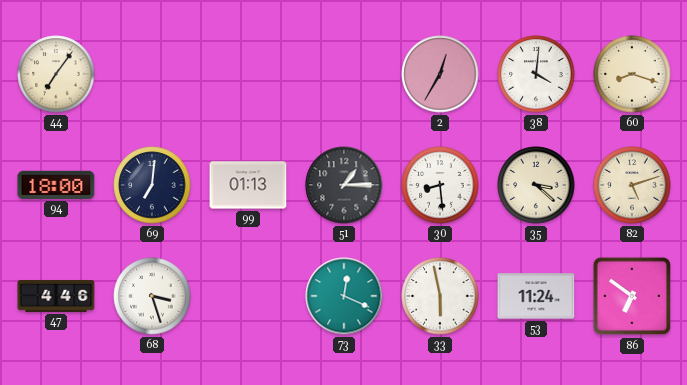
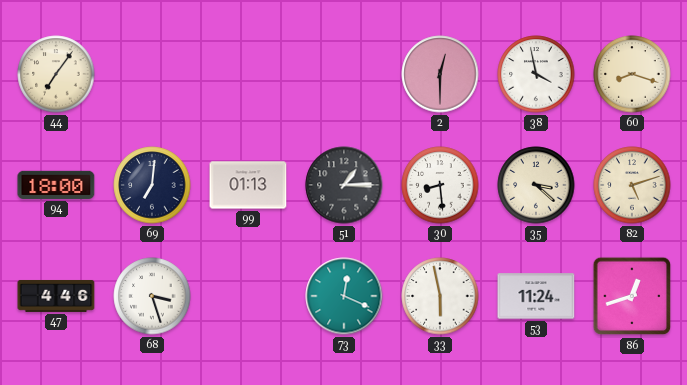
2: 12:35 -> 12:30 (440, 74)
38: 4:01 -> 3:58 (536, 74)
86: 6:51 -> 12:42 (632, 296)
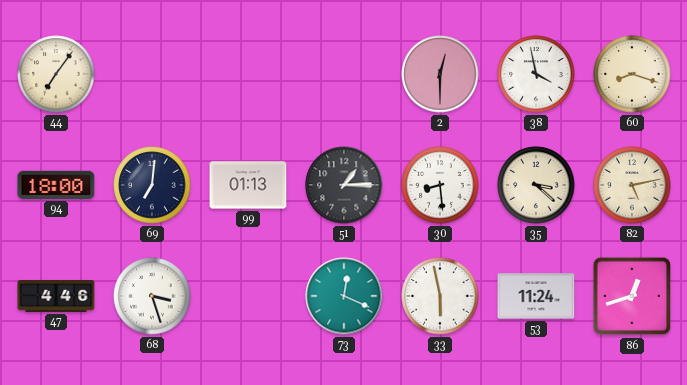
82: 5:12 -> 5:13 (632, 185)
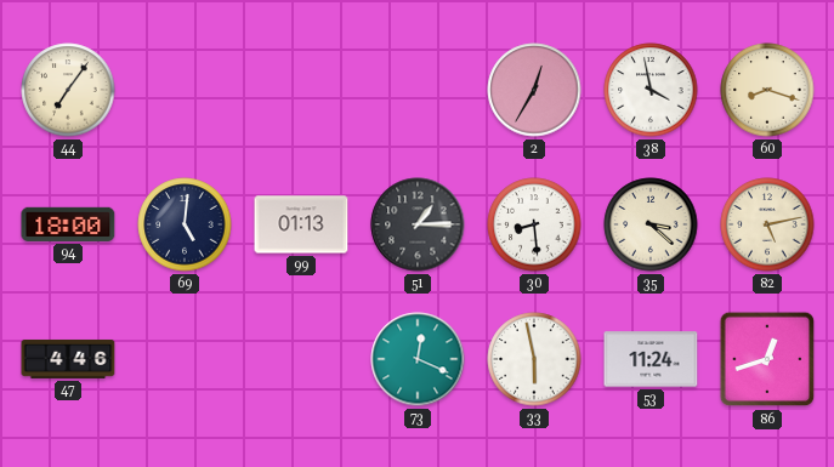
2: 12:30 -> 12:35 (534, 90)
69: 7:01 -> 5:01 (185, 224)
68: 3:27 -> none (152, 296)
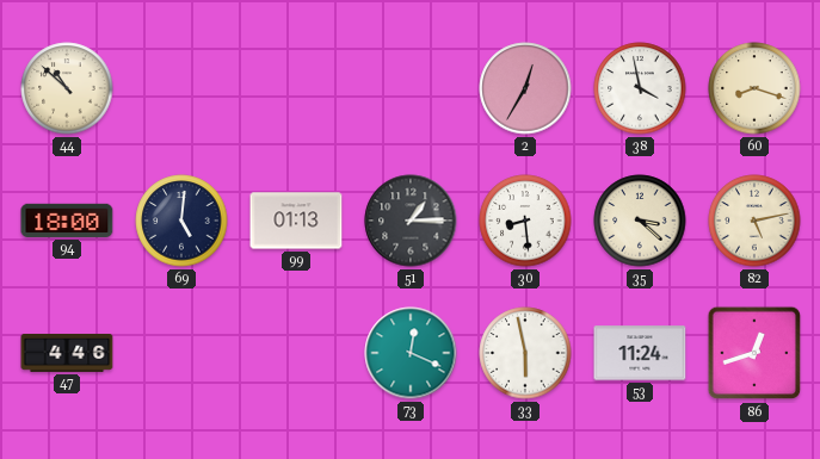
44: 7:06 -> 10:52 (67, 88)
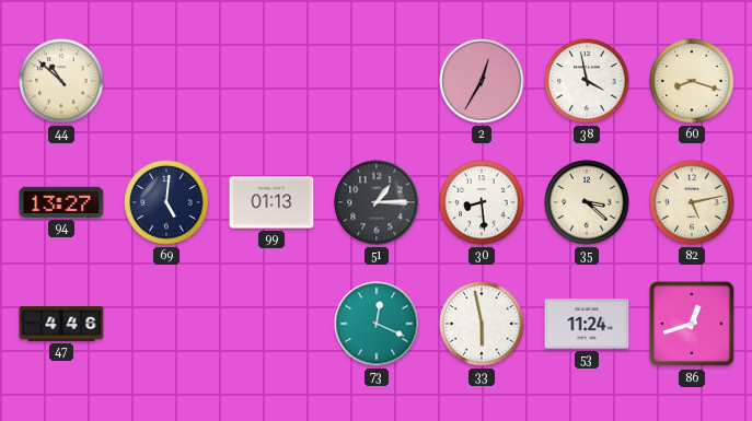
94: 18:00 -> 13:27 (61, 202)
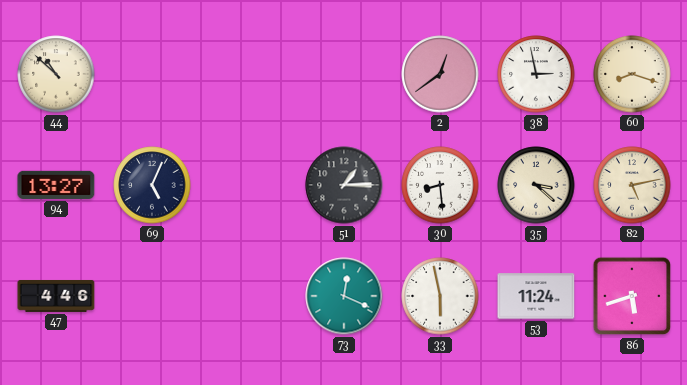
2: 12:35 -> 12:39 (440, 74)
38: 3:58 -> 2:58 (536, 74)
69: 5:01 -> 5:04 (152, 185)
99: 01:13 -> none (271, 202)
86: 12:42 -> 5:42 (632, 296)
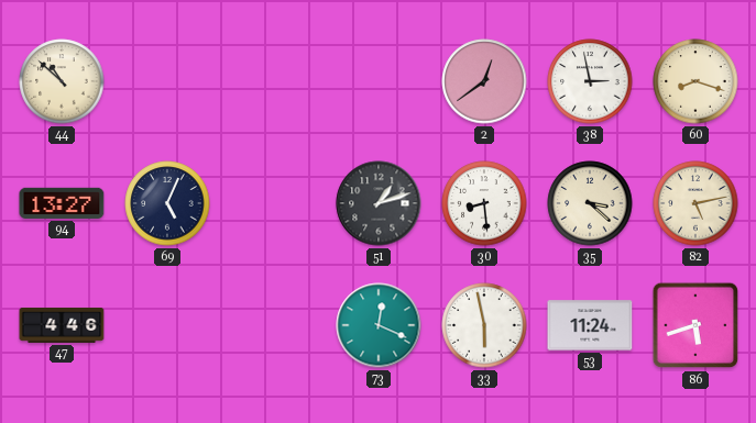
51: 1:15 -> 1:12 (379, 203)
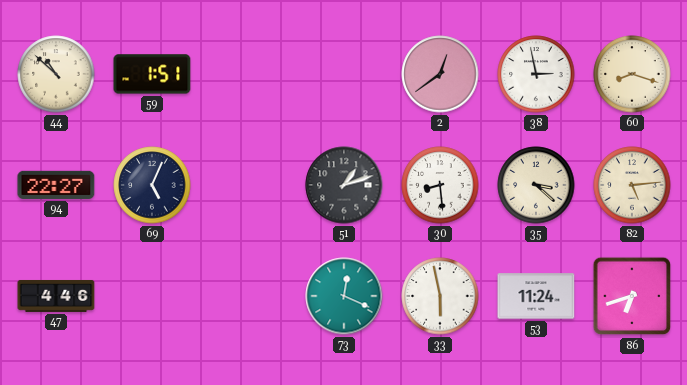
59: none -> 1:51 (152, 74)
94: 13:27 -> 22:27 (56, 185)
82: 5:13 -> 5:14 (632, 185)
86: 5:42 -> 6:42 (632, 296)
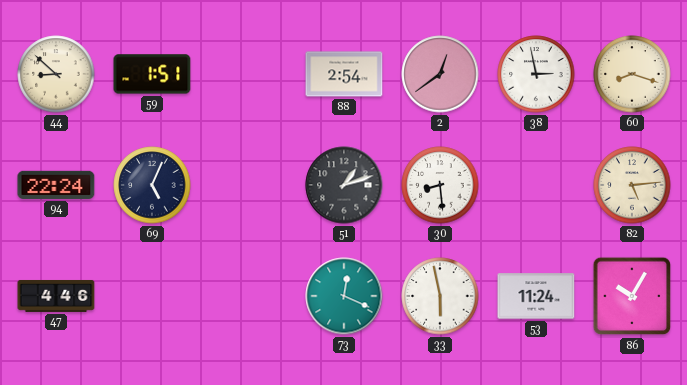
44: 10:52 -> 8:52 (56, 74)
88: none -> 2:54 (344, 74)
94: 22:27 -> 22:24 (56, 185)
35: 3:22 -> none (536, 185)
86: 6:42 -> 10:05 (632, 296)
